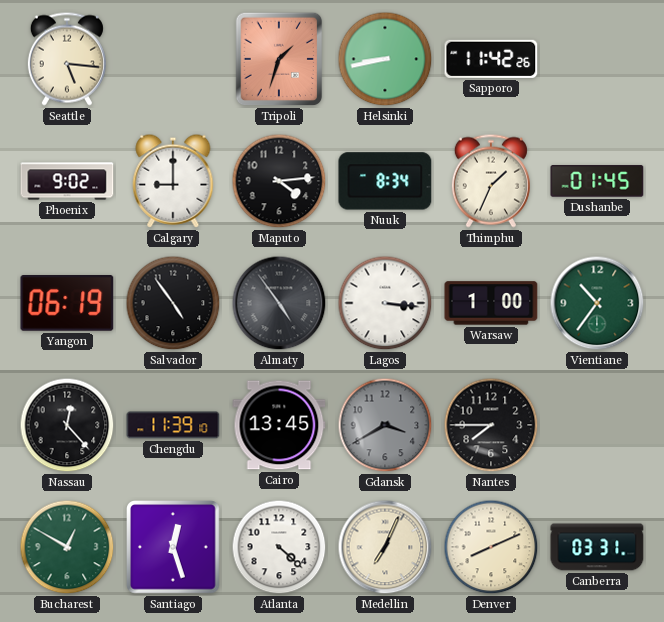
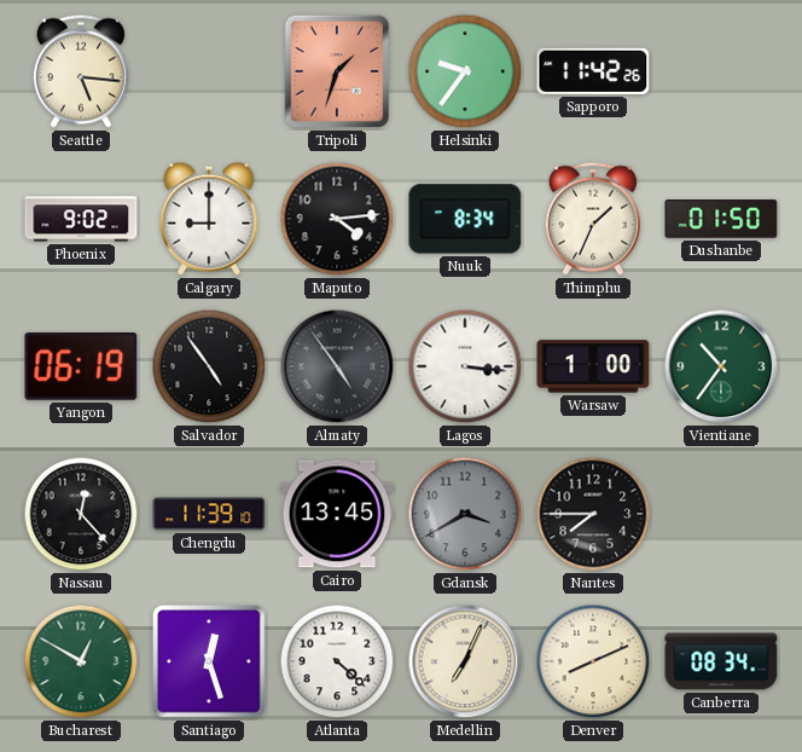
Helsinki: 8:43 -> 9:36 (465, 71)
Dushanbe: 01:45 -> 01:50 (721, 219)
Canberra: 03:31 -> 08:34 (721, 661)
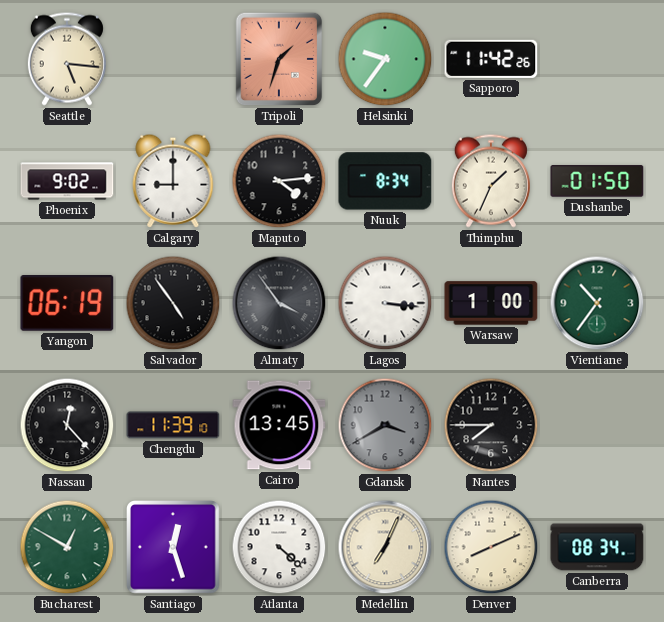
Almaty: 4:54 -> 3:54 (279, 303)
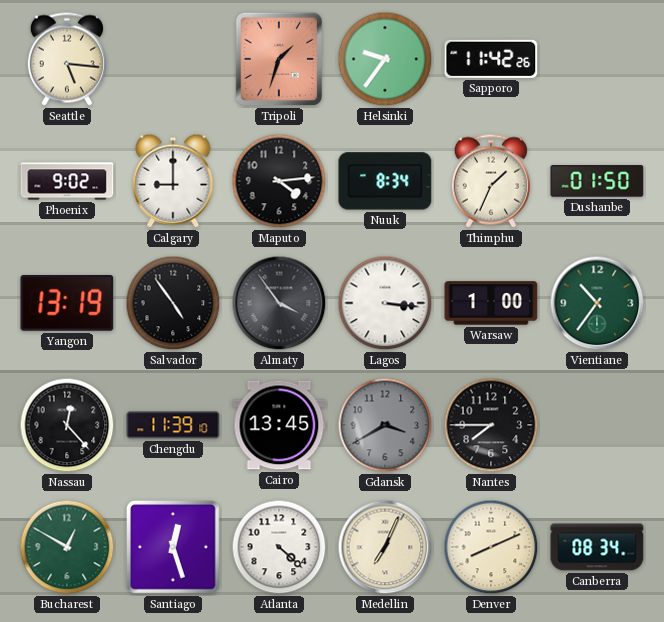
Yangon: 06:19 -> 13:19 (67, 304)
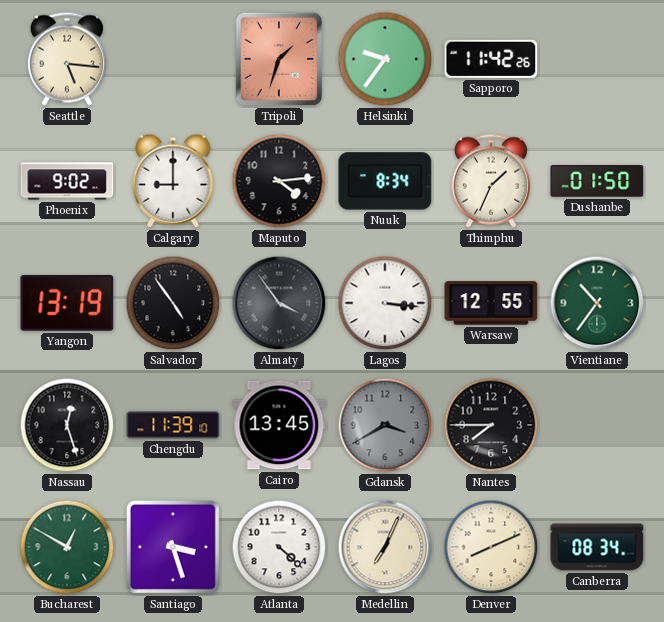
Warsaw: 1:00 -> 12:55 (491, 303)
Nassau: 12:23 -> 12:27 (67, 425)
Santiago: 12:27 -> 3:27 (174, 548)
